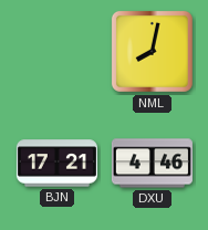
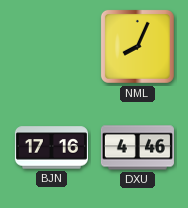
NML: 8:02 -> 8:04 (137, 46)
BJN: 17:21 -> 17:16 (51, 148)
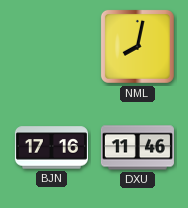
NML: 8:04 -> 8:02 (137, 46)
DXU: 4:46 -> 11:46 (137, 148)
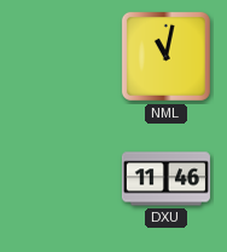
NML: 8:02 -> 11:02 (165, 56)
BJN: 17:16 -> none (51, 148)
